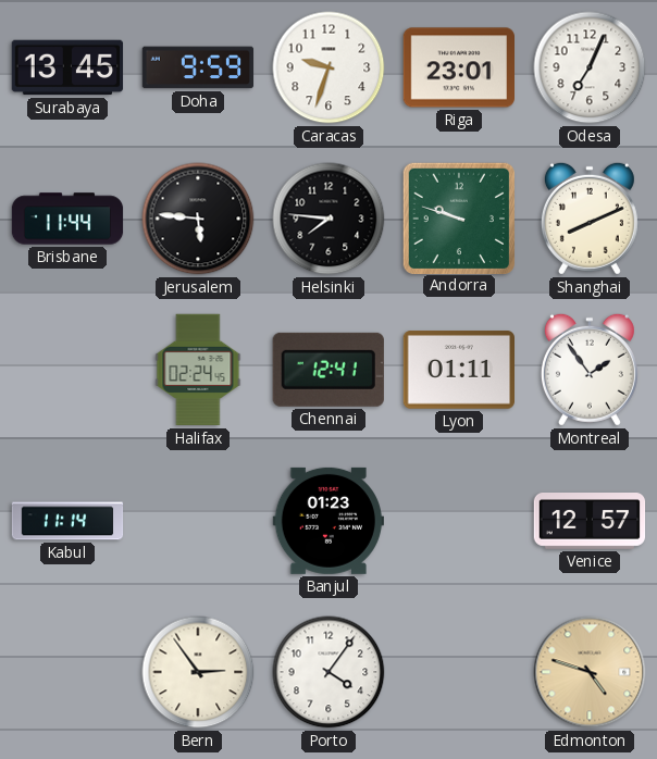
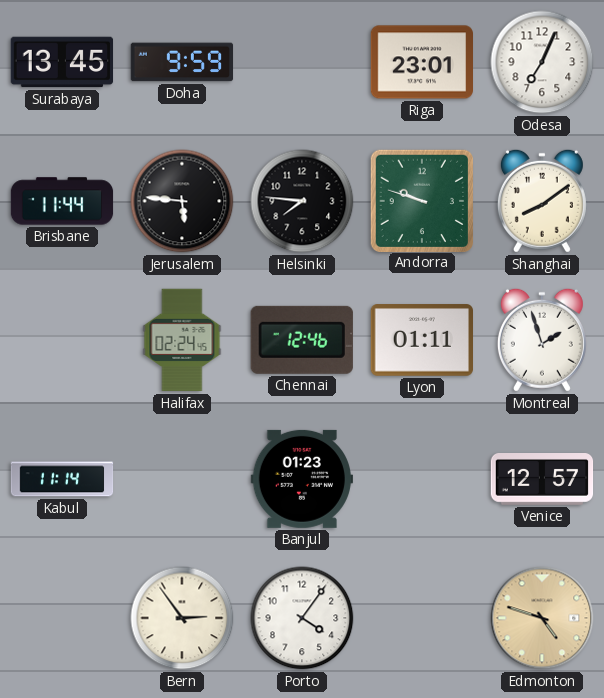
Caracas: 9:33 -> none (328, 67)
Shanghai: 8:11 -> 8:09 (542, 201)
Chennai: 12:41 -> 12:46 (302, 340)
Montreal: 1:54 -> 1:57 (542, 340)
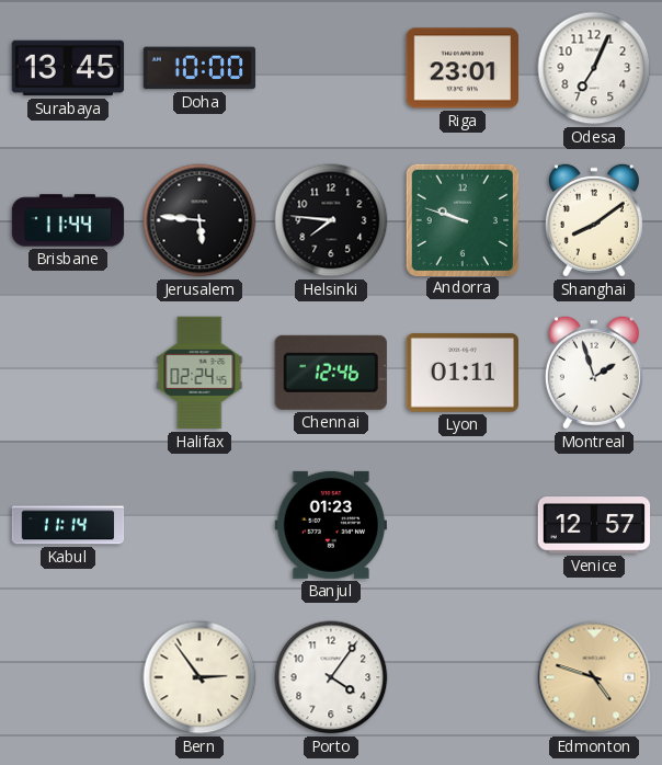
Doha: 9:59 -> 10:00 (199, 68)
